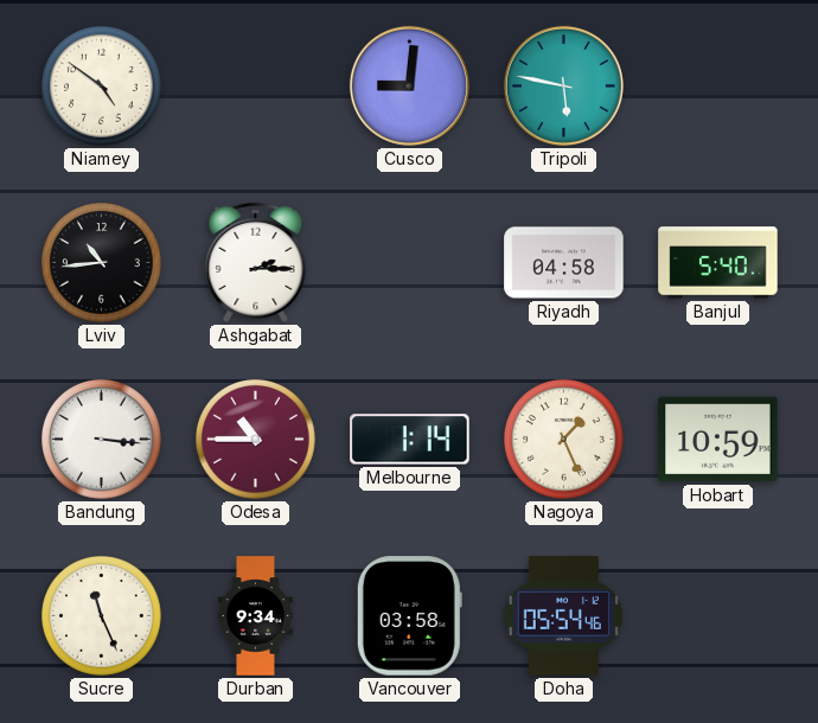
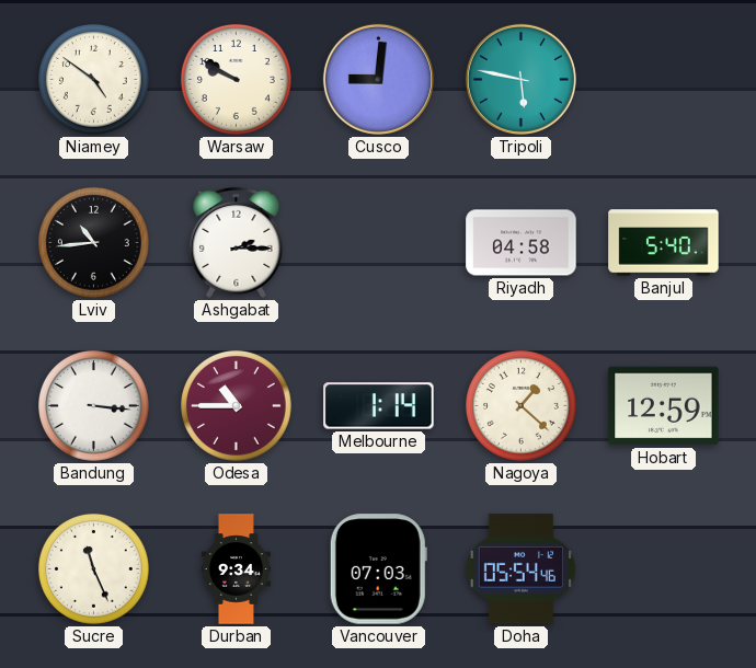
Warsaw: none -> 9:50 (237, 80)
Nagoya: 1:26 -> 1:22 (522, 406)
Hobart: 10:59 -> 12:59 (664, 406)
Vancouver: 03:58 -> 07:03 (378, 569)
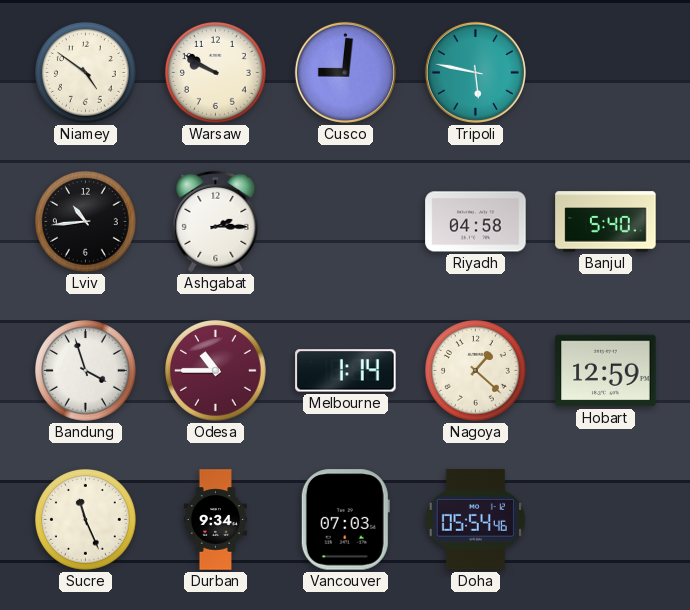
Bandung: 3:16 -> 3:57 (86, 371)
